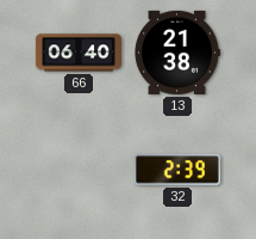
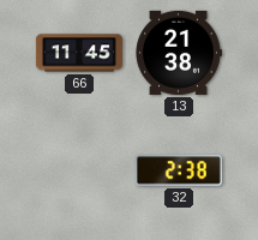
66: 06:40 -> 11:45 (79, 53)
32: 2:39 -> 2:38 (179, 170)
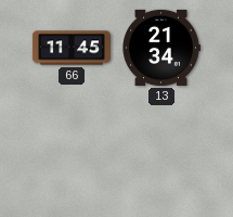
13: 21:38 -> 21:34 (161, 48)
32: 2:38 -> none (179, 170)
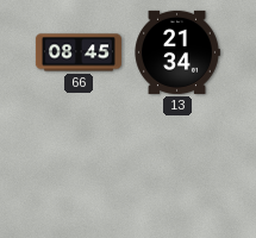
66: 11:45 -> 08:45 (79, 52)
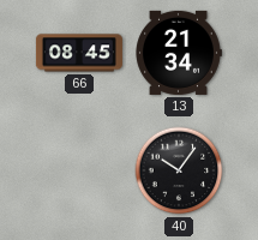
40: none -> 10:06 (179, 170)
